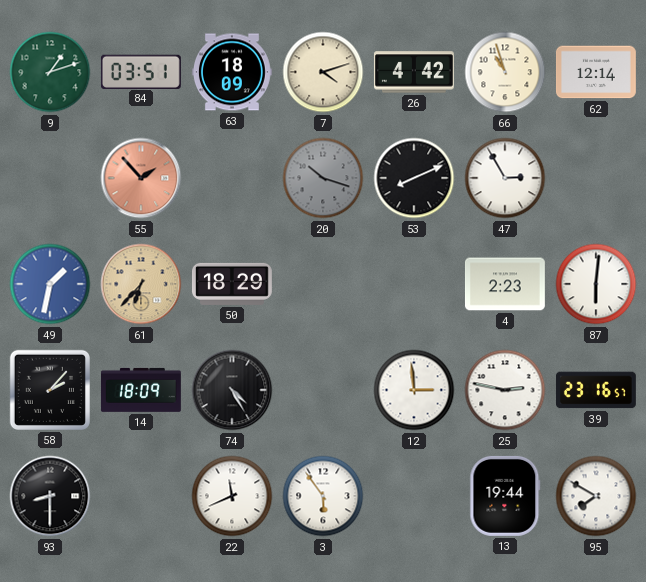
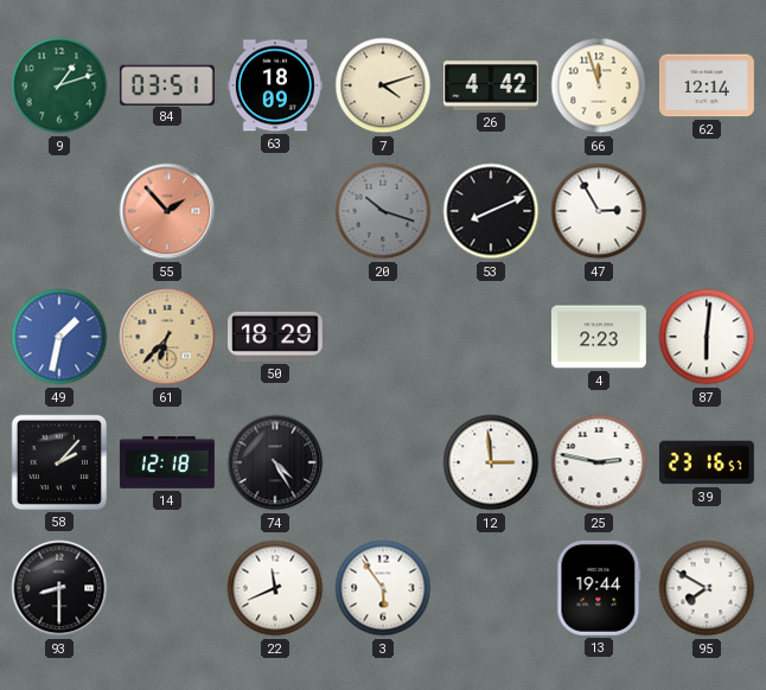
66: 10:57 -> 11:57 (599, 85)
14: 18:09 -> 12:18 (167, 462)
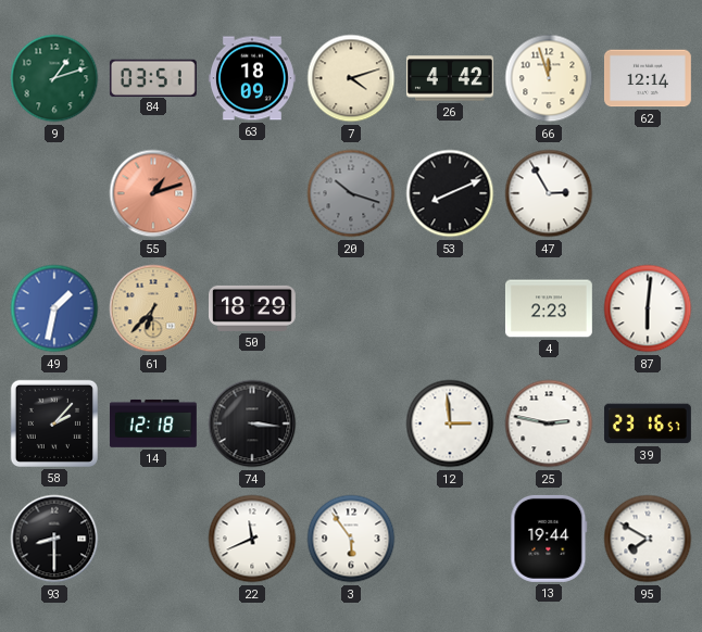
55: 1:53 -> 1:12 (153, 193)
74: 4:25 -> 3:16 (252, 424)
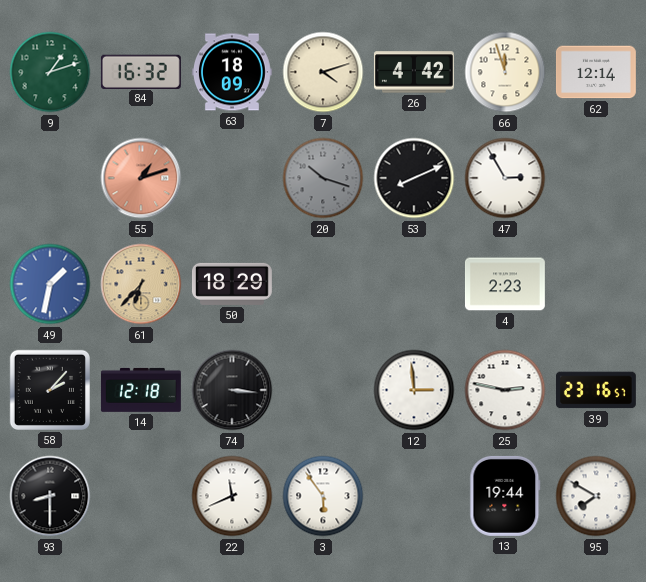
84: 03:51 -> 16:32 (141, 71)
87: 6:01 -> none (648, 308)
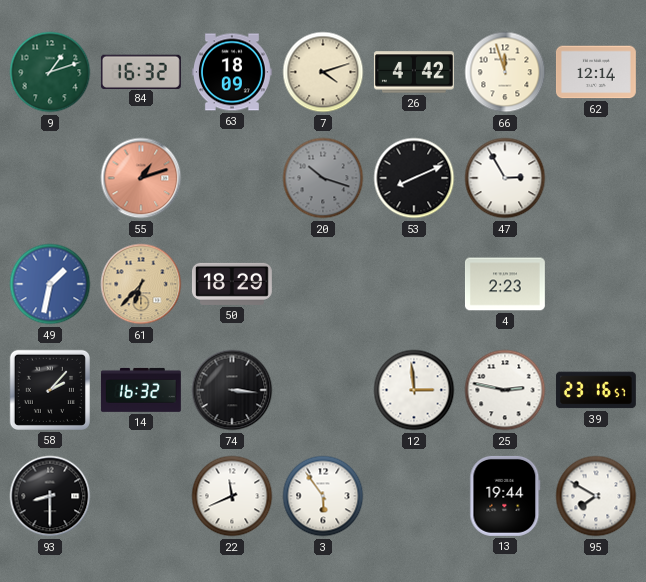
14: 12:18 -> 16:32 (141, 390)
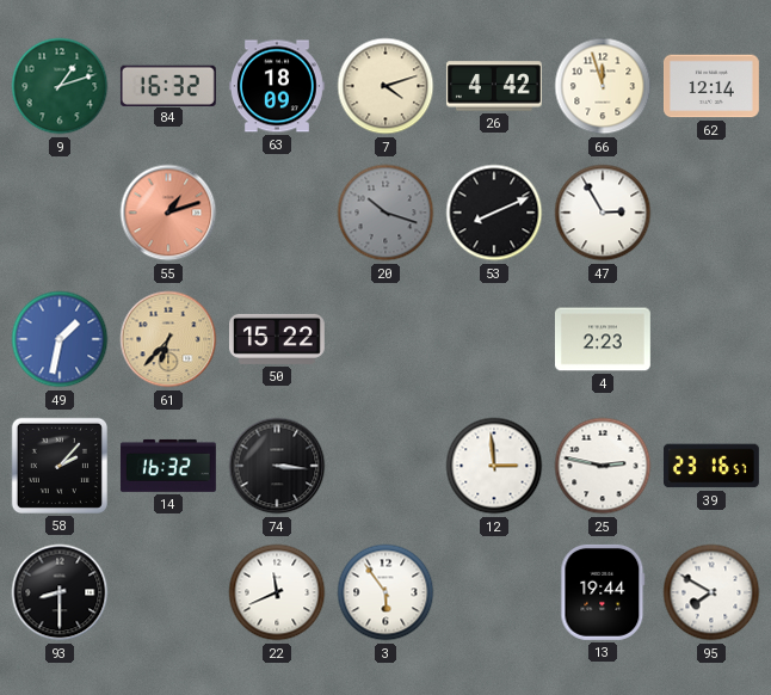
50: 18:29 -> 15:22 (277, 339)
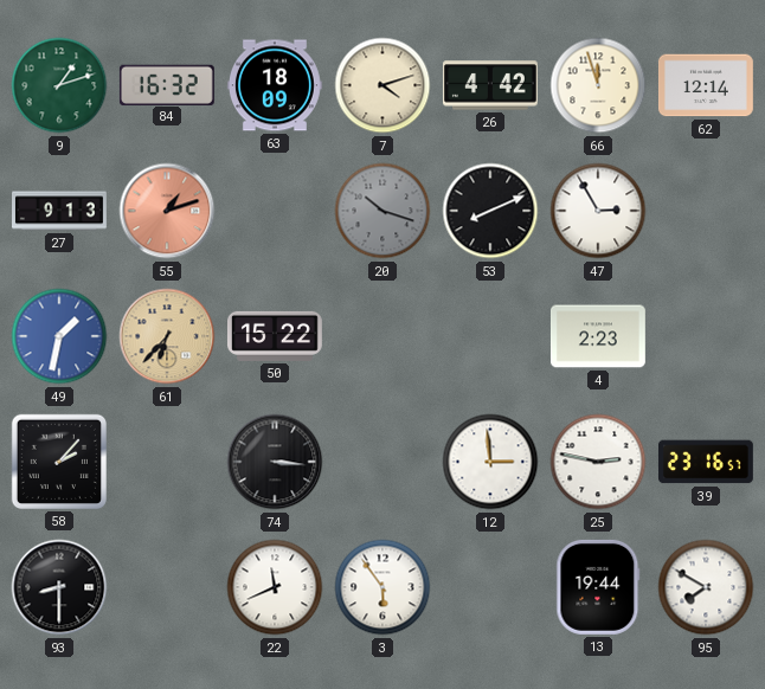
27: none -> 9:13 (60, 211)
14: 16:32 -> none (168, 466)
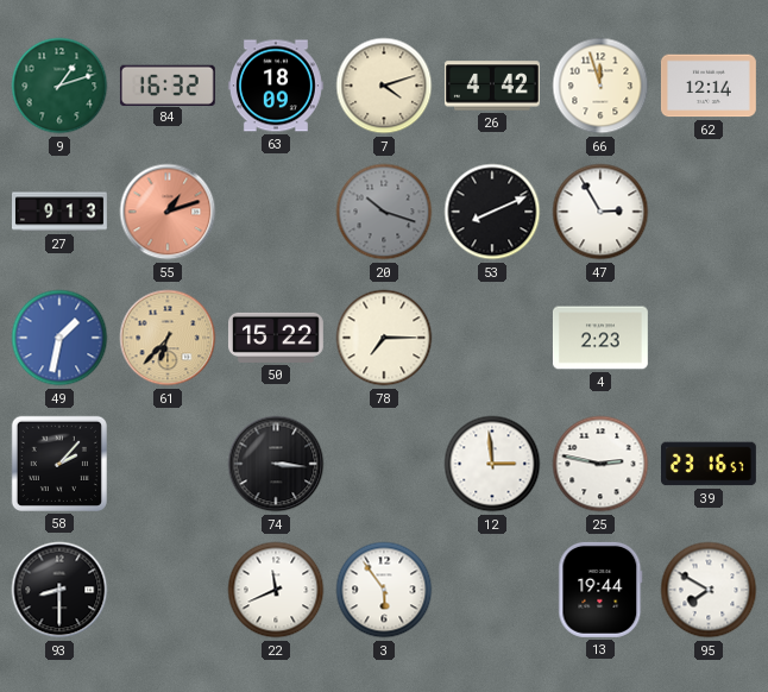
78: none -> 7:15 (384, 338)
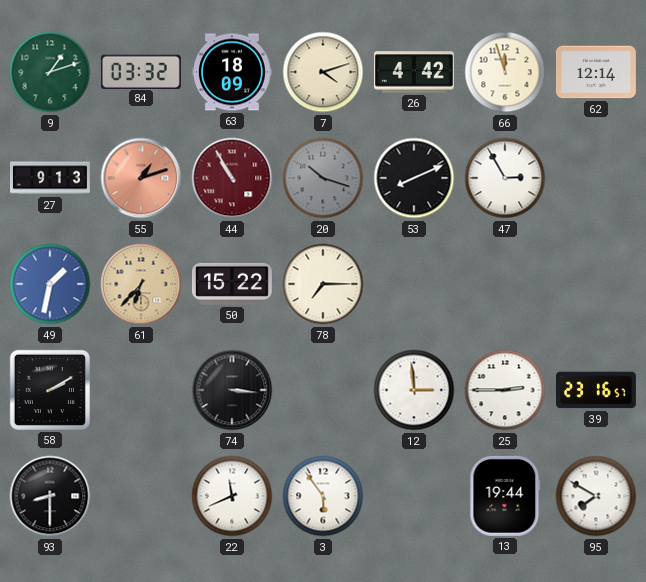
84: 16:32 -> 03:32 (141, 71)
44: none -> 10:55 (232, 178)
4: 2:23 -> none (600, 338)
58: 2:07 -> 2:10 (50, 390)
25: 2:47 -> 2:45 (505, 390)
